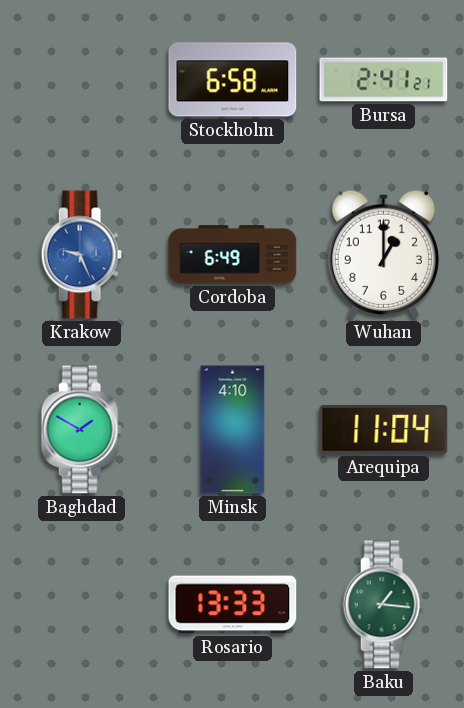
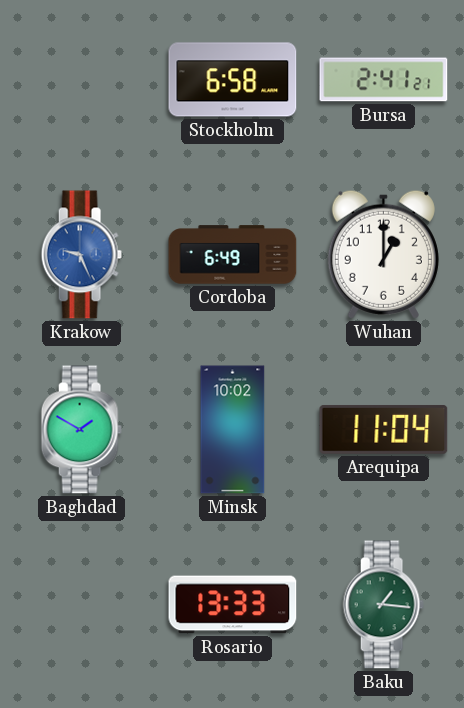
Minsk: 4:10 -> 10:02 (233, 430)
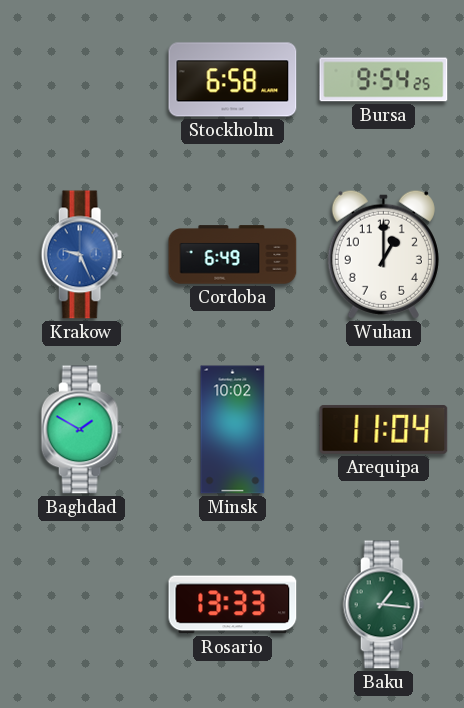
Bursa: 2:41 -> 9:54 (384, 80)
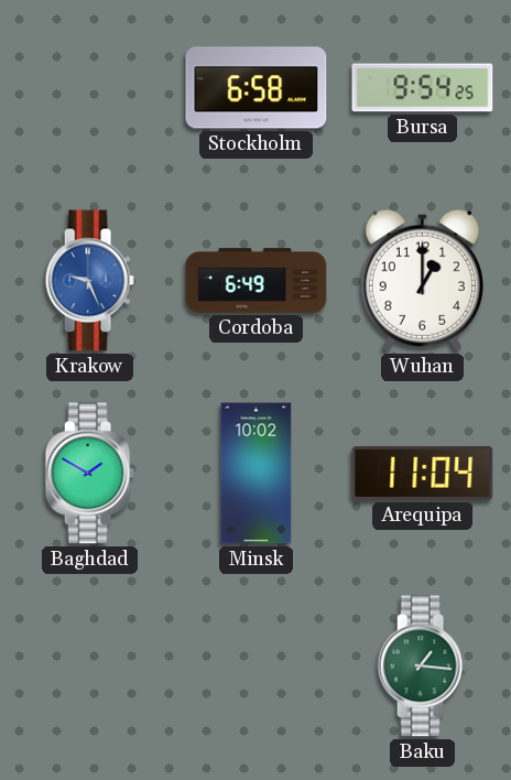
Rosario: 13:33 -> none (233, 605)
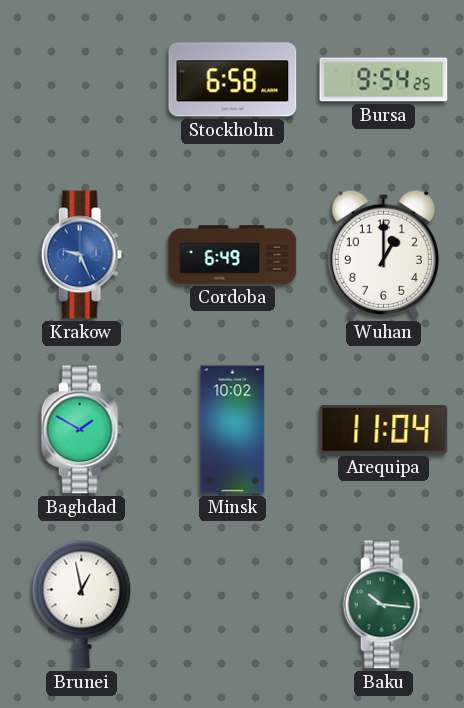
Brunei: none -> 12:58 (82, 604)
Baku: 1:16 -> 10:16 (383, 605)
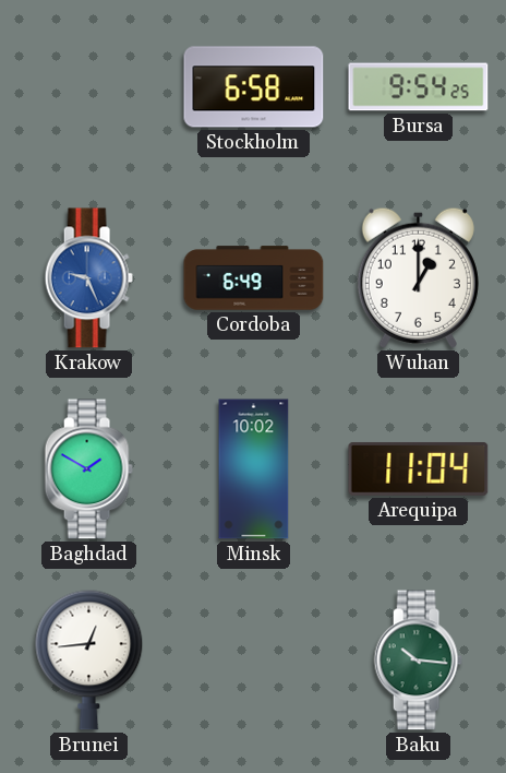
Brunei: 12:58 -> 12:44 (89, 659)
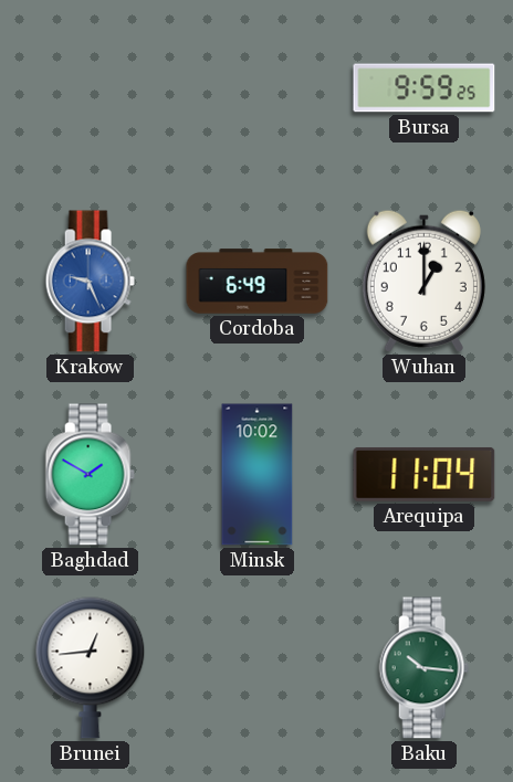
Stockholm: 6:58 -> none (254, 87)
Bursa: 9:54 -> 9:59 (425, 88)
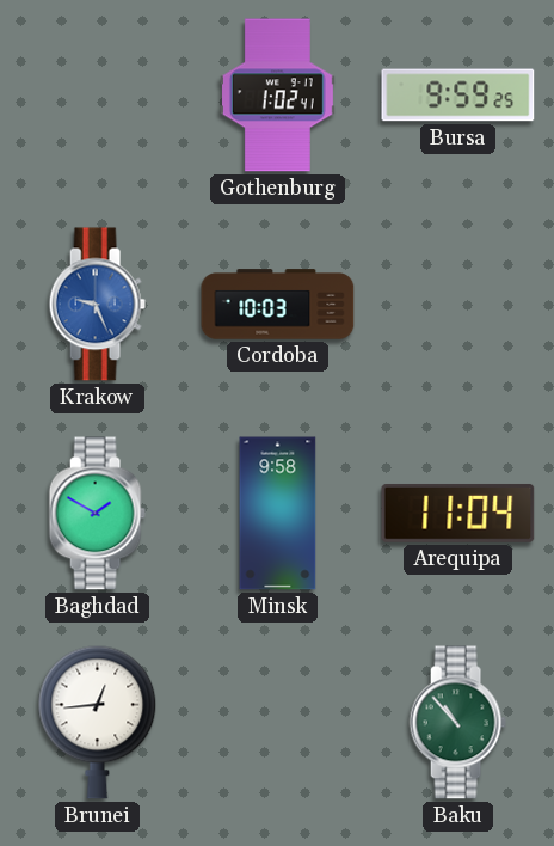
Gothenburg: none -> 1:02 (277, 96)
Cordoba: 6:49 -> 10:03 (278, 305)
Wuhan: 1:00 -> none (423, 281)
Minsk: 10:02 -> 9:58 (278, 514)
Baku: 10:16 -> 10:53 (457, 723)
